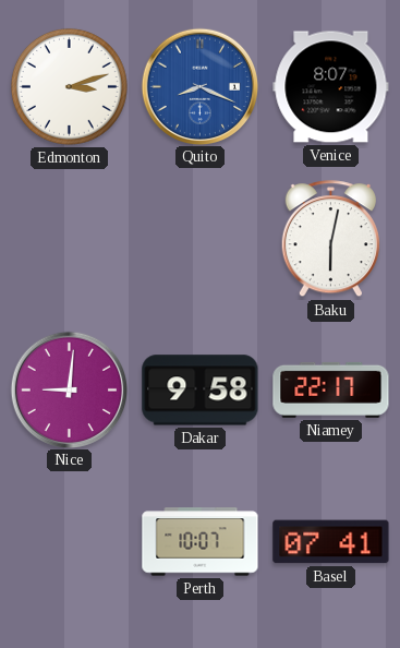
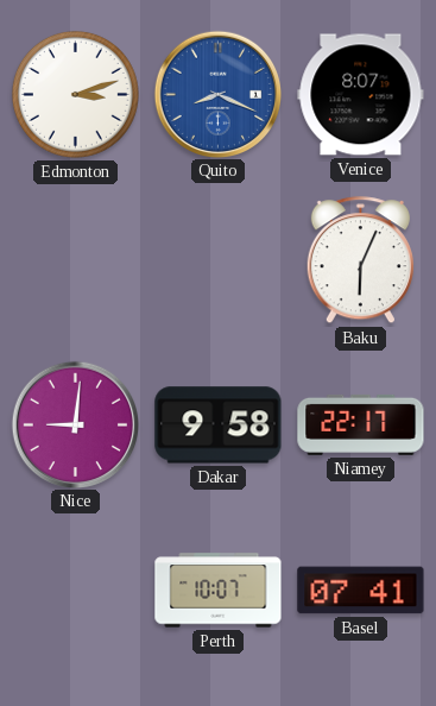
Baku: 6:02 -> 6:04 (360, 260)
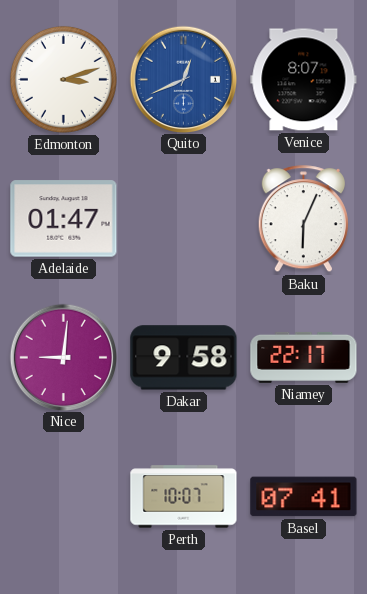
Quito: 8:19 -> 12:41 (183, 79)
Adelaide: none -> 01:47 (64, 219)
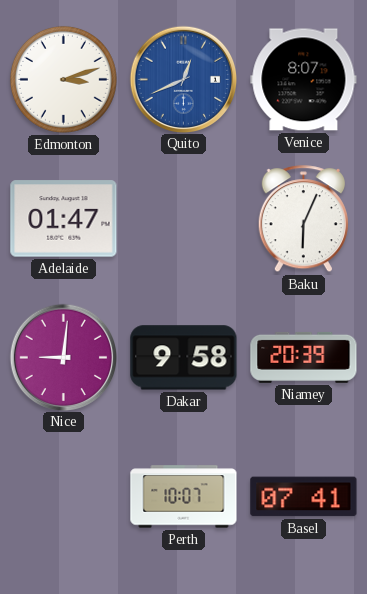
Niamey: 22:17 -> 20:39 (304, 357)
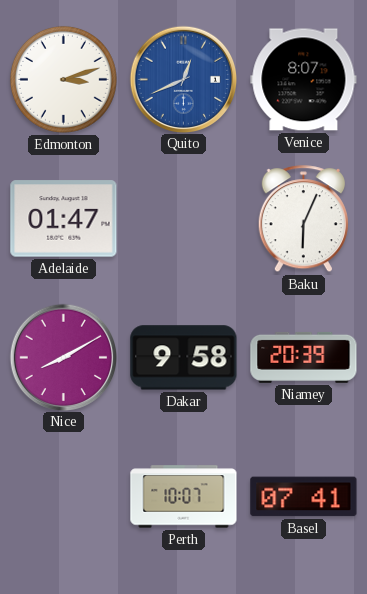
Nice: 9:01 -> 8:10 (63, 357)
